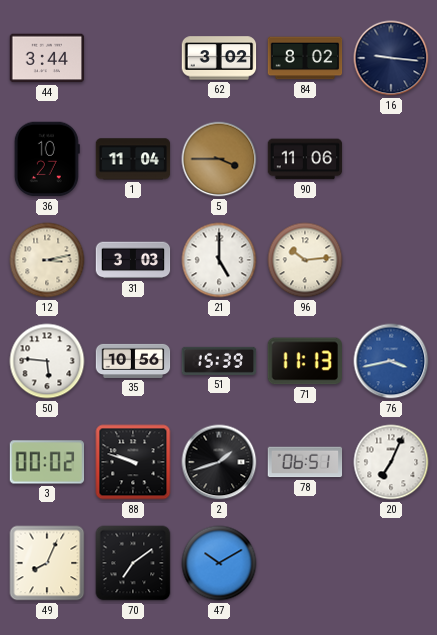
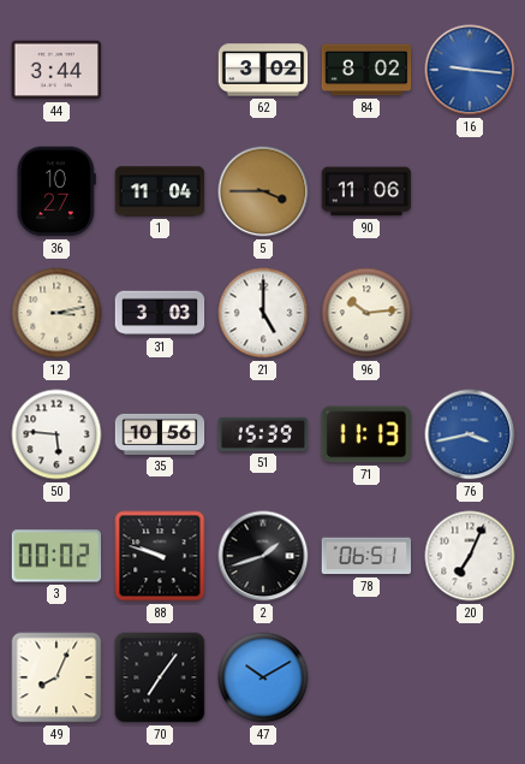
16 dial: navy -> blue (470, 70)
70: 7:09 -> 7:06 (160, 677)
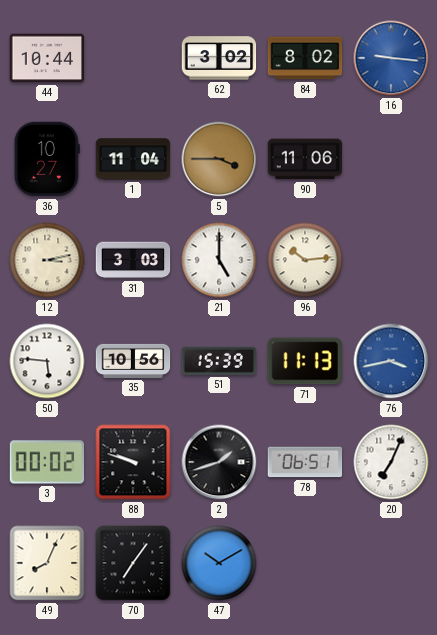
44: 3:44 -> 10:44 (47, 58)
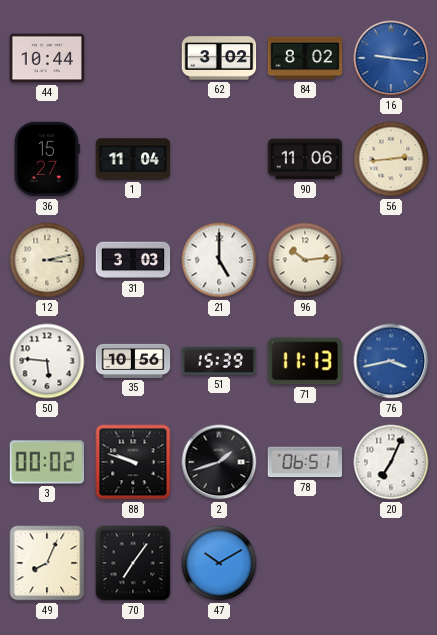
36: 10:27 -> 15:27 (47, 159)
5: 3:45 -> none (219, 159)
56: none -> 2:44 (391, 159)
